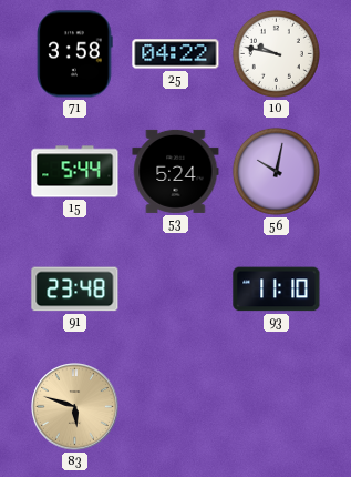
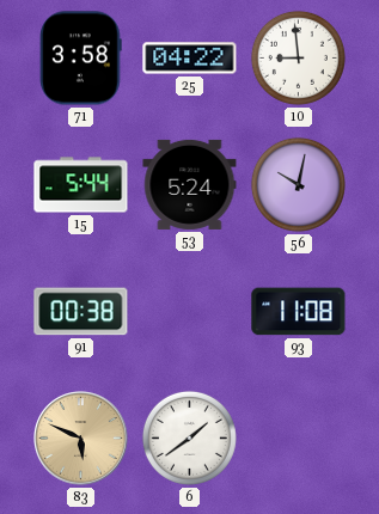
10: 9:47 -> 8:59 (298, 57)
91: 23:48 -> 00:38 (81, 312)
93: 11:10 -> 11:08 (299, 312)
83: 5:48 -> 5:49 (81, 439)
6: none -> 1:39 (189, 437)
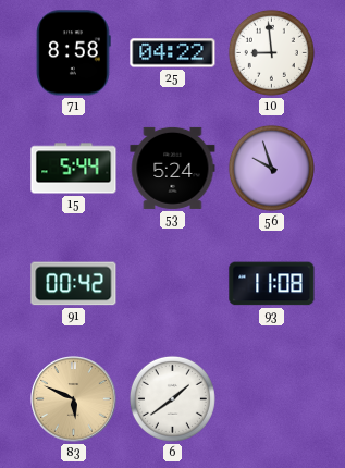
71: 3:58 -> 8:58 (73, 53)
56: 10:02 -> 9:57 (271, 168)
91: 00:38 -> 00:42 (74, 284)
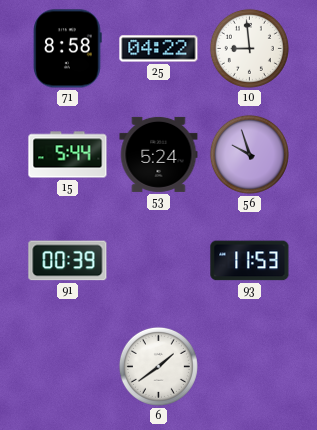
91: 00:42 -> 00:39 (68, 261)
93: 11:08 -> 11:53 (250, 261)
83: 5:49 -> none (74, 399)
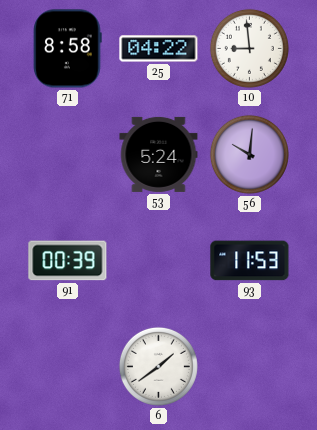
15: 5:44 -> none (68, 155)
56: 9:57 -> 10:01 (249, 154)
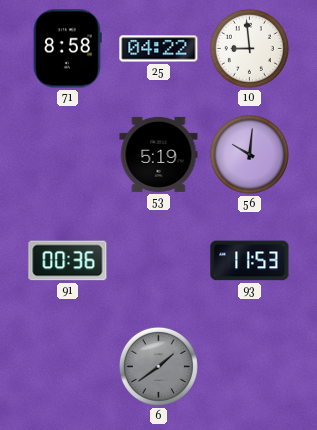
53: 5:24 -> 5:19 (159, 154)
91: 00:39 -> 00:36 (68, 261)
6 dial: white -> grey (158, 366)
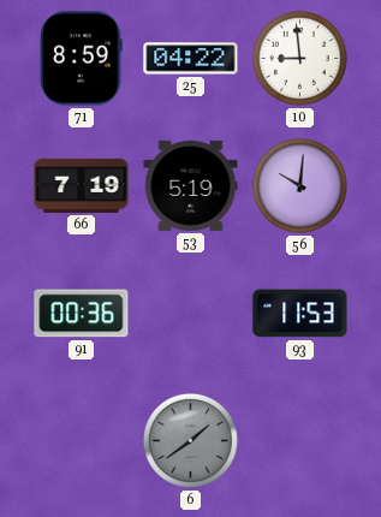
71: 8:58 -> 8:59 (81, 59)
66: none -> 7:19 (82, 185)
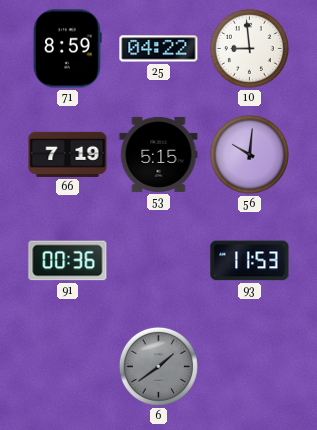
53: 5:19 -> 5:15 (159, 154)
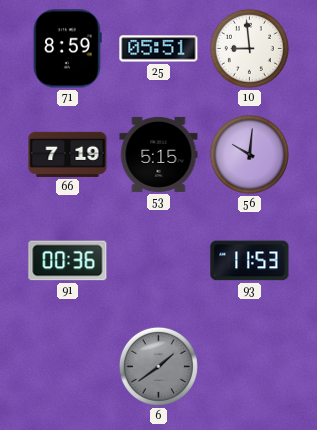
25: 04:22 -> 05:51 (159, 49)
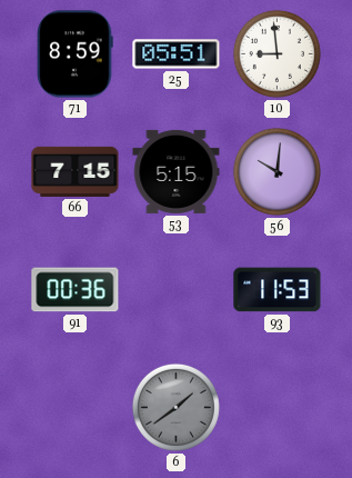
66: 7:19 -> 7:15 (76, 171)
